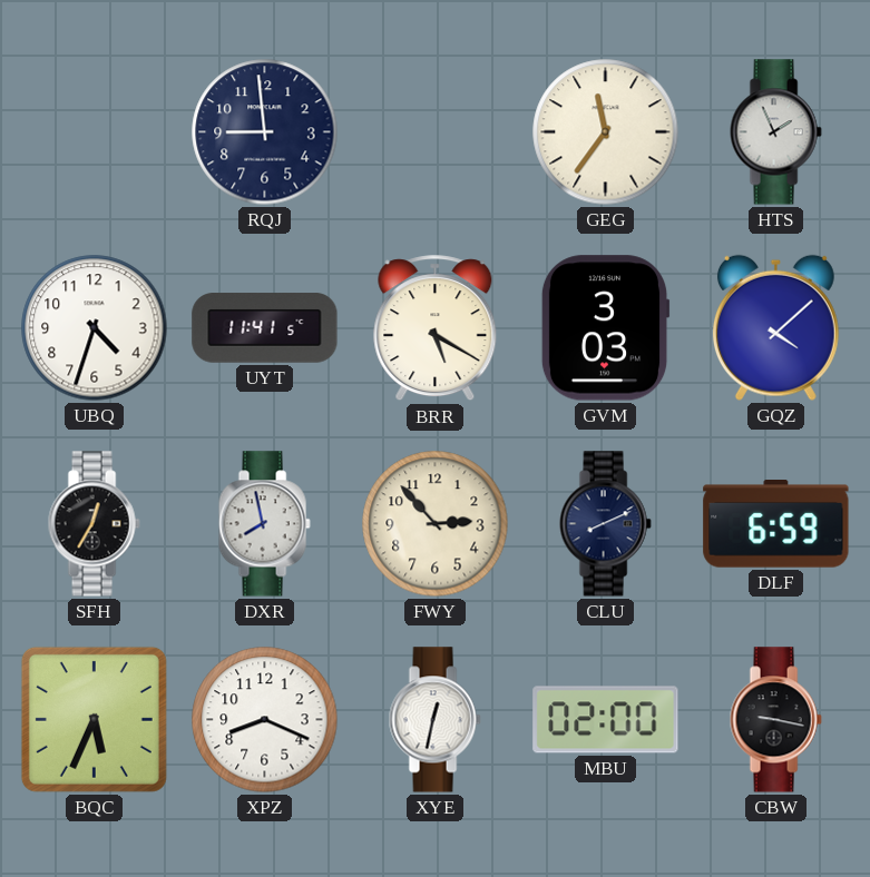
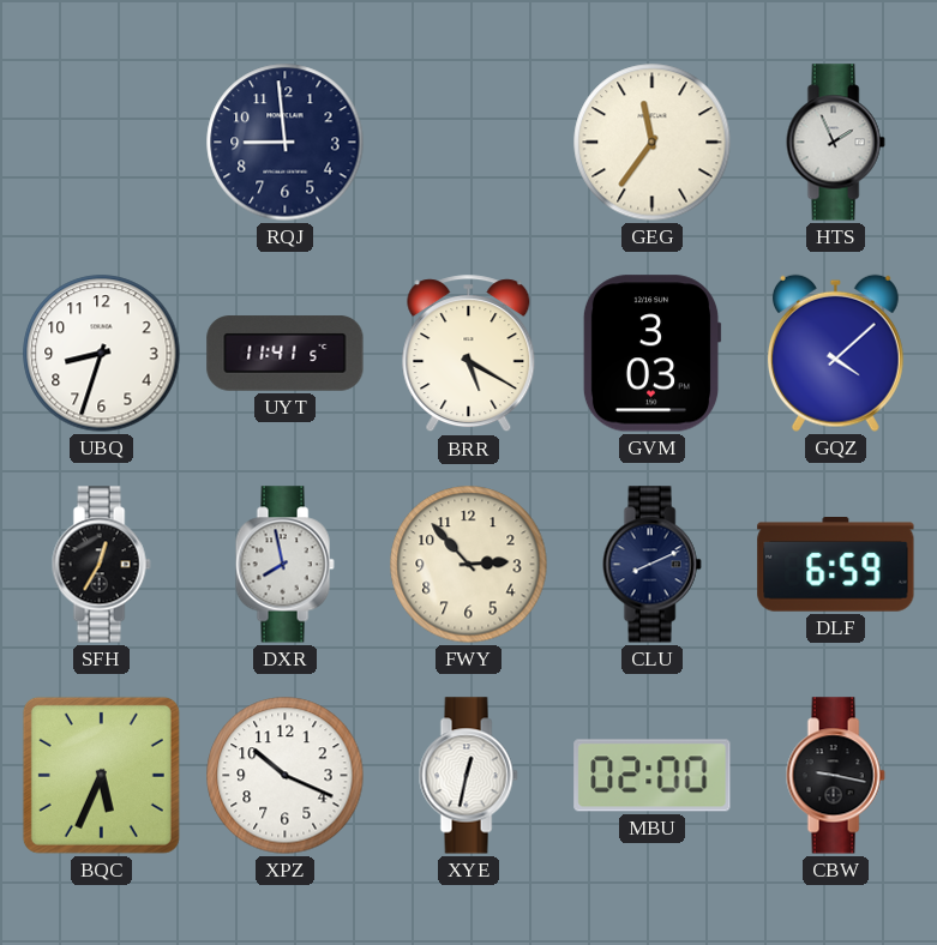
UBQ: 4:33 -> 8:33 (102, 354)
XPZ: 8:19 -> 10:19 (286, 776)
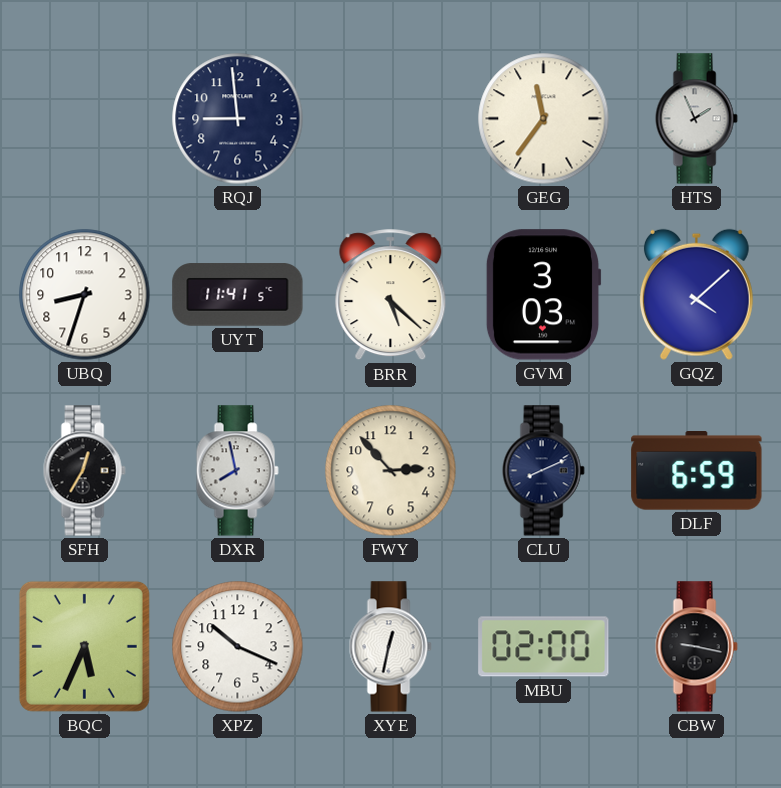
BRR: 5:20 -> 5:22 (391, 295)
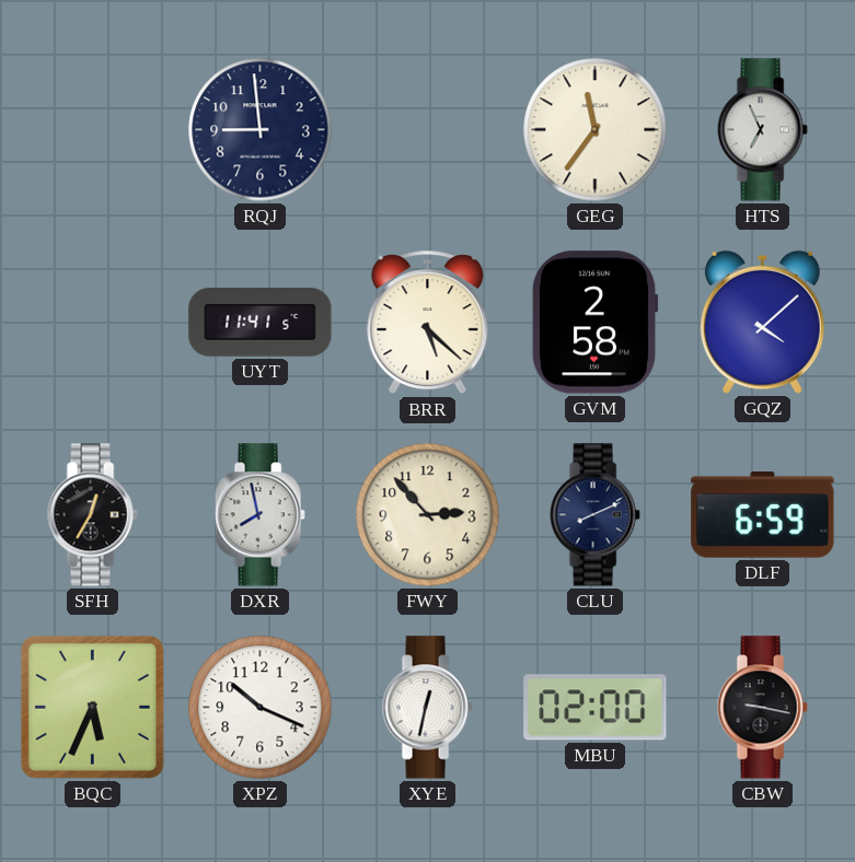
HTS: 1:56 -> 6:56 (762, 130)
UBQ: 8:33 -> none (85, 295)
GVM: 3:03 -> 2:58 (594, 323)
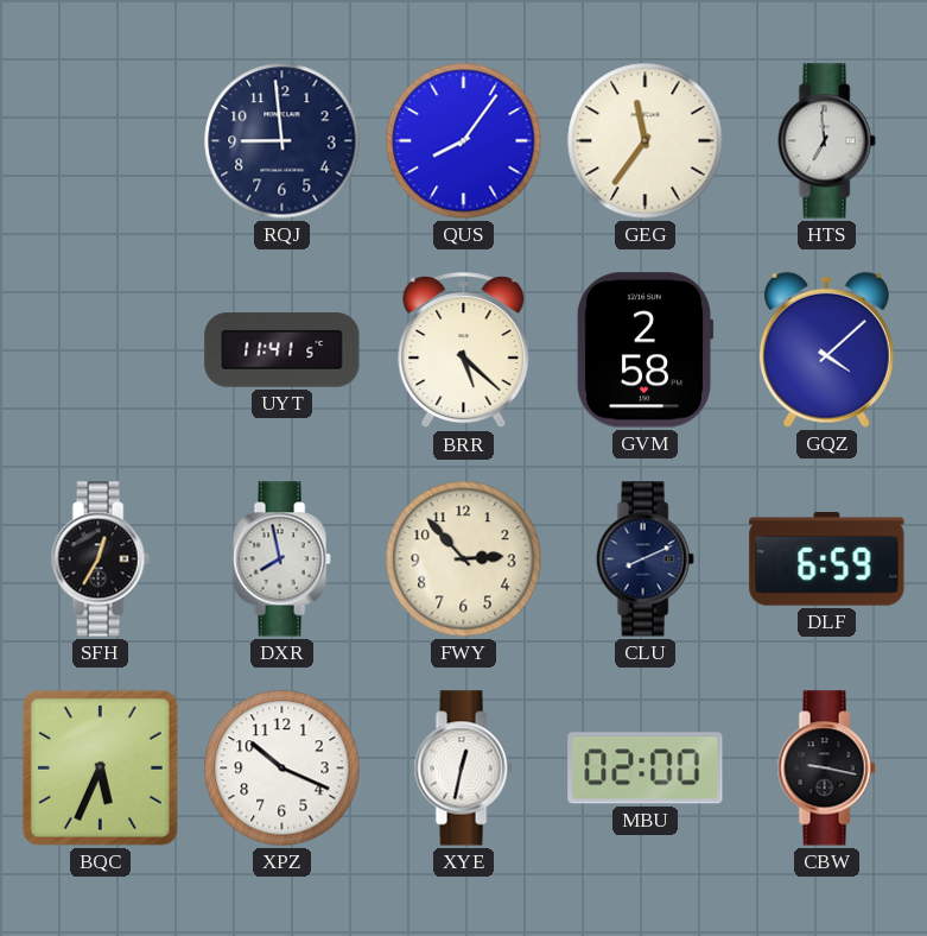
QUS: none -> 8:06 (464, 141)
HTS: 6:56 -> 6:59 (826, 141)
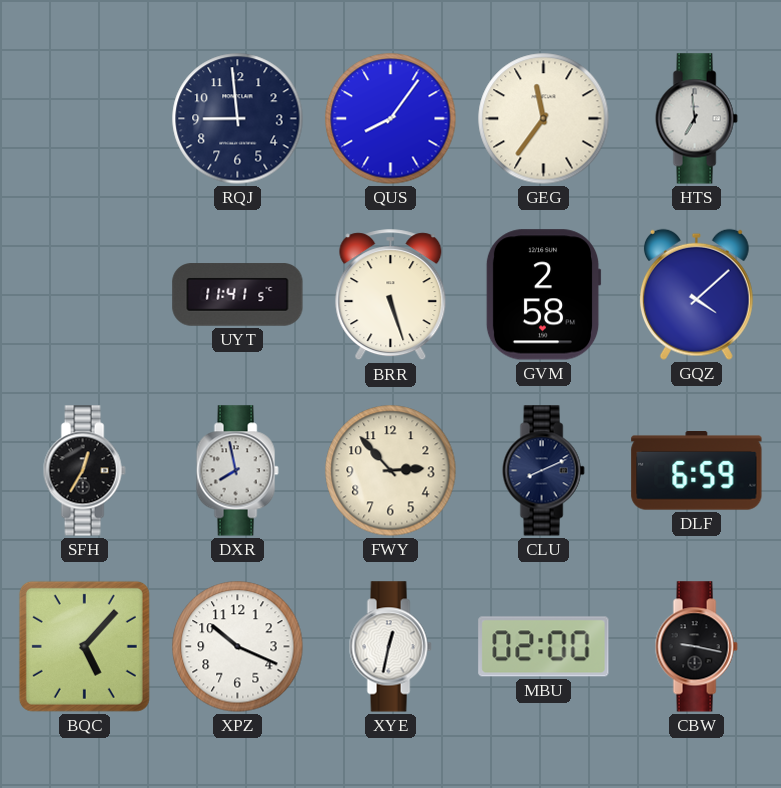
BRR: 5:22 -> 5:27 (391, 295)
BQC: 5:34 -> 5:07 (84, 646)
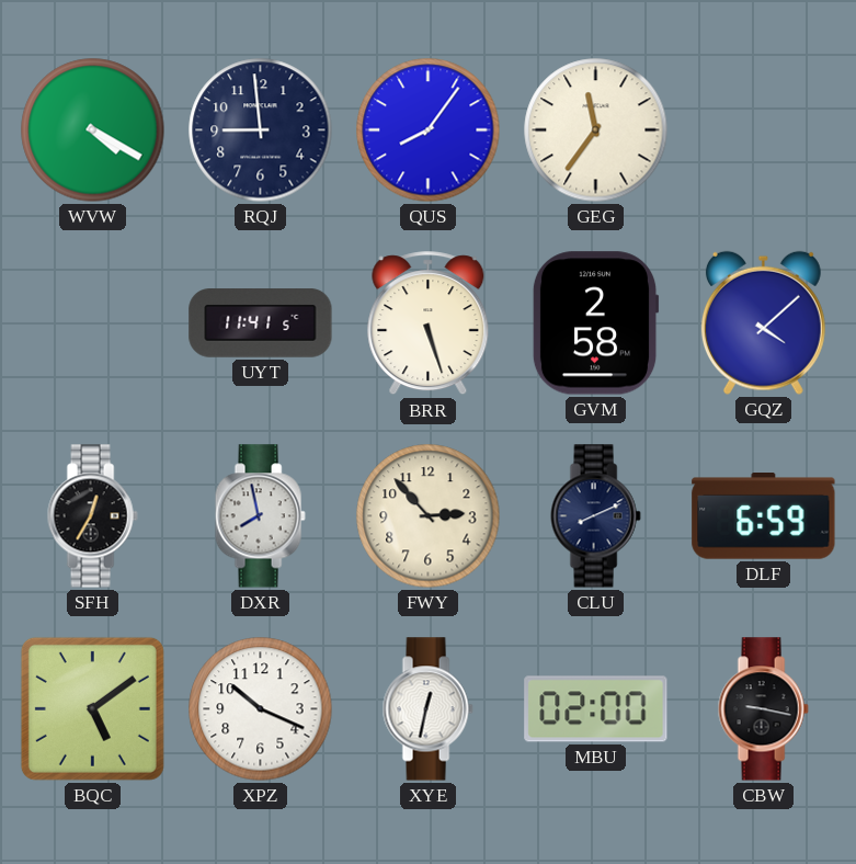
WVW: none -> 4:20 (93, 130)
HTS: 6:59 -> none (696, 119)
BQC: 5:07 -> 5:09 (92, 708)
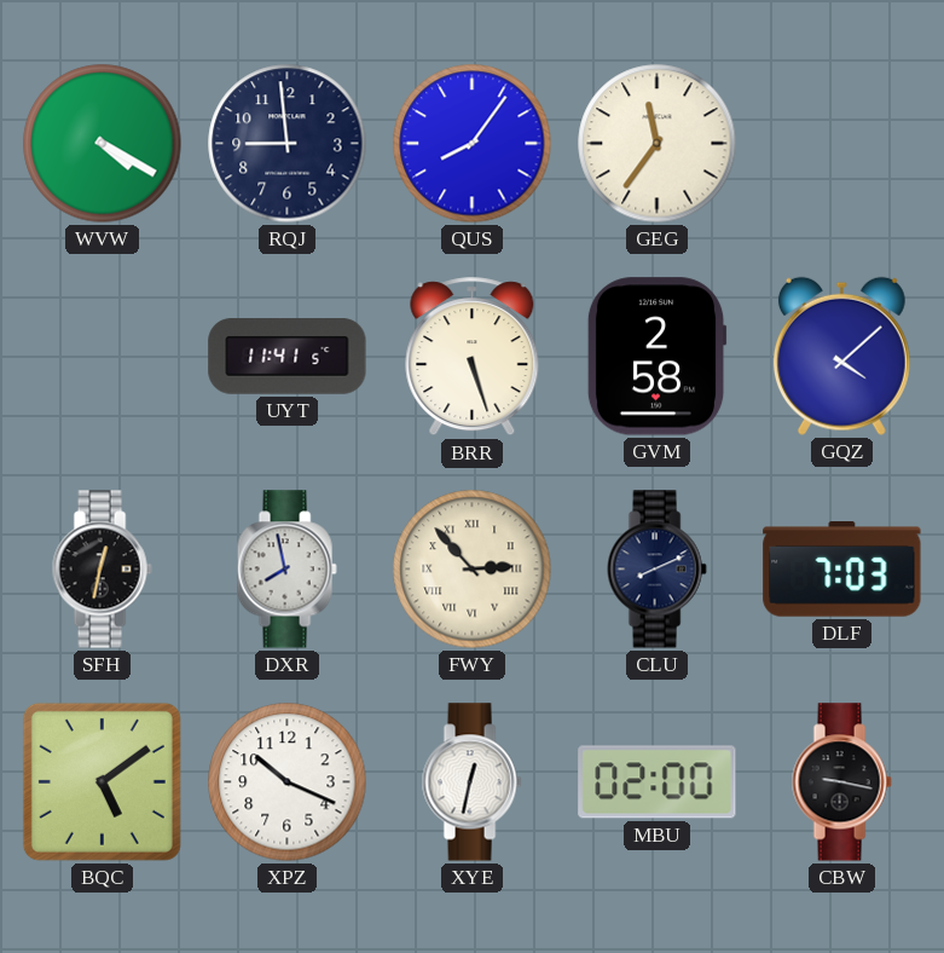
SFH: 12:35 -> 12:32 (102, 570)
FWY numerals: Arabic -> Roman (473, 570)
DLF: 6:59 -> 7:03 (842, 570)
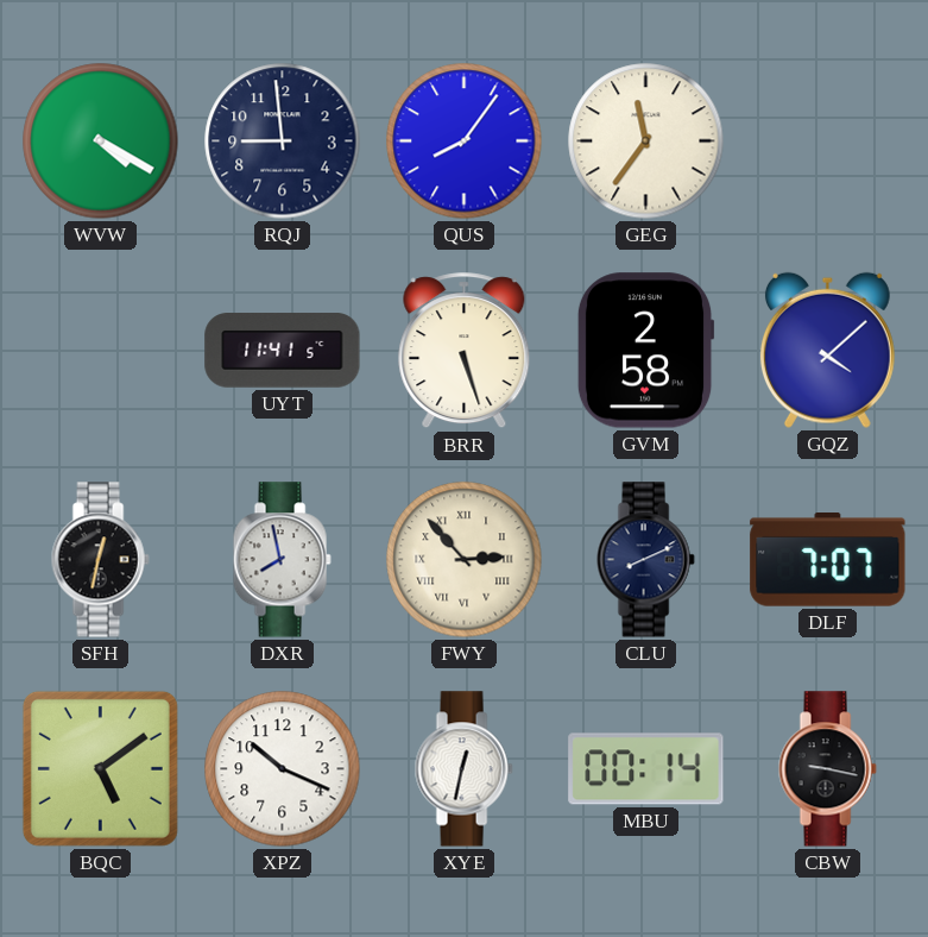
DLF: 7:03 -> 7:07 (828, 560)
MBU: 02:00 -> 00:14 (646, 769)
